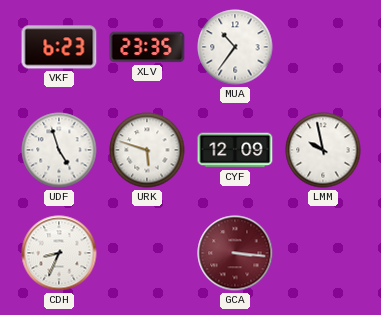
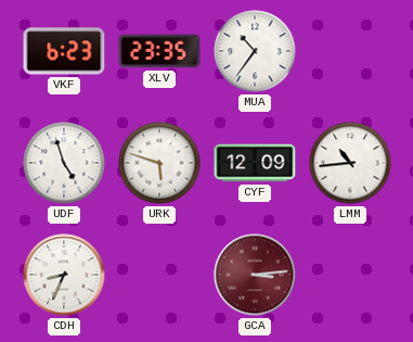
LMM: 9:58 -> 10:44 (350, 163)
GCA: 3:16 -> 3:14 (255, 275)
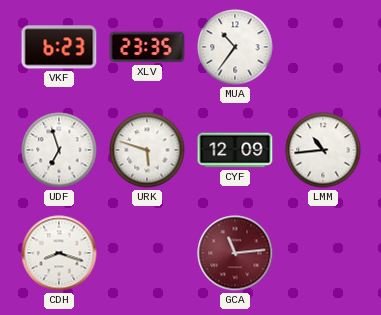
UDF: 4:57 -> 6:57 (59, 150)
CDH: 8:34 -> 8:18 (59, 253)
GCA: 3:14 -> 11:14 (235, 253)
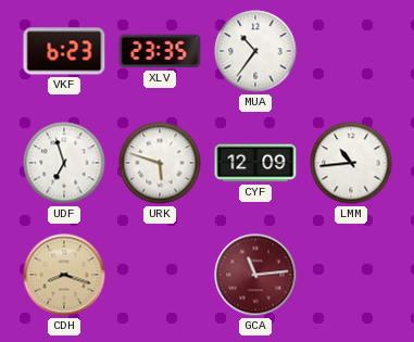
CDH dial: white -> champagne (64, 275)
